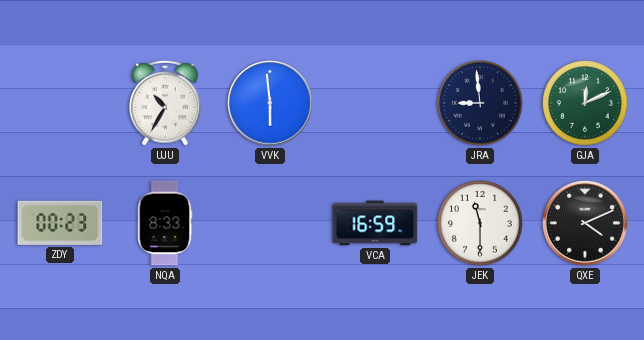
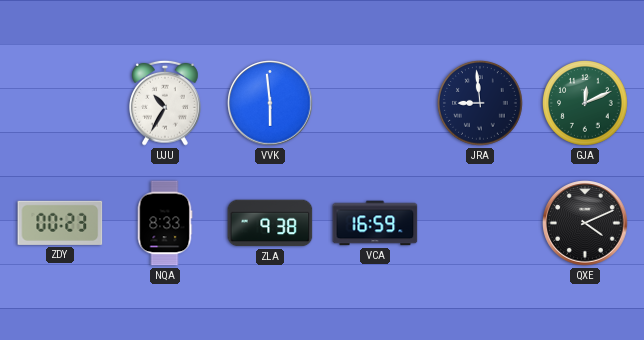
ZLA: none -> 9:38 (270, 223)
JEK: 11:30 -> none (481, 224)
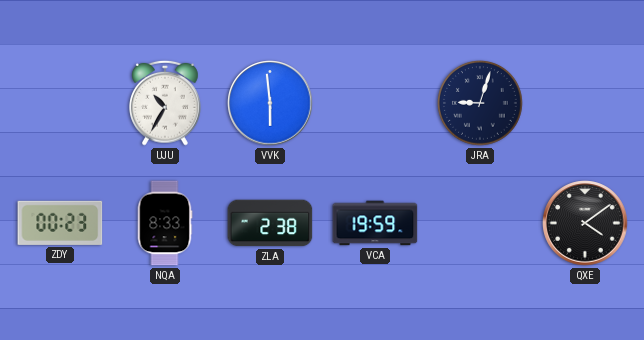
JRA: 8:59 -> 9:03 (481, 104)
GJA: 12:11 -> none (586, 104)
ZLA: 9:38 -> 2:38 (270, 223)
VCA: 16:59 -> 19:59 (375, 223)
QXE: 4:11 -> 4:09 (585, 223)
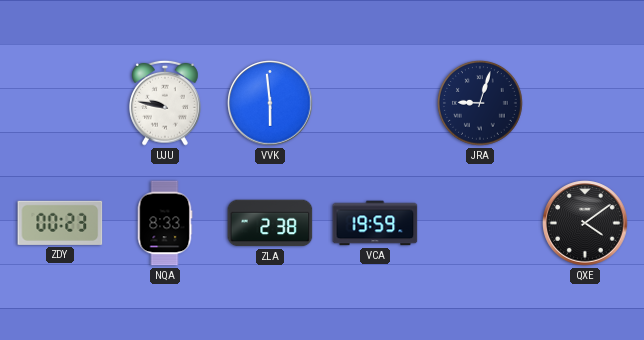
UJU: 10:35 -> 9:47 (166, 103)
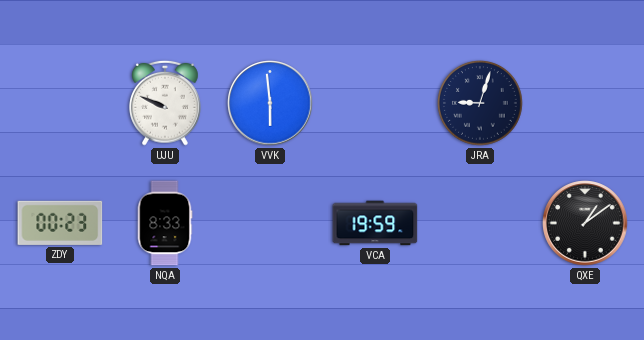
UJU: 9:47 -> 9:49 (166, 103)
ZLA: 2:38 -> none (270, 223)
QXE: 4:09 -> 1:09 (585, 223)
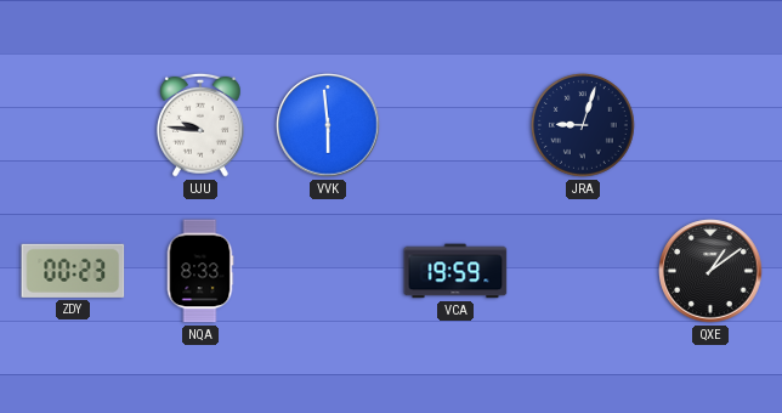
UJU: 9:49 -> 9:46 (202, 125)
